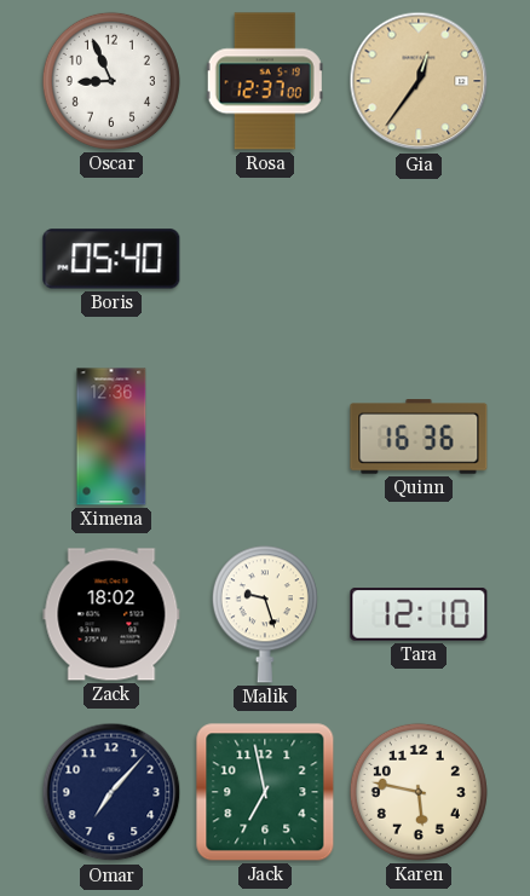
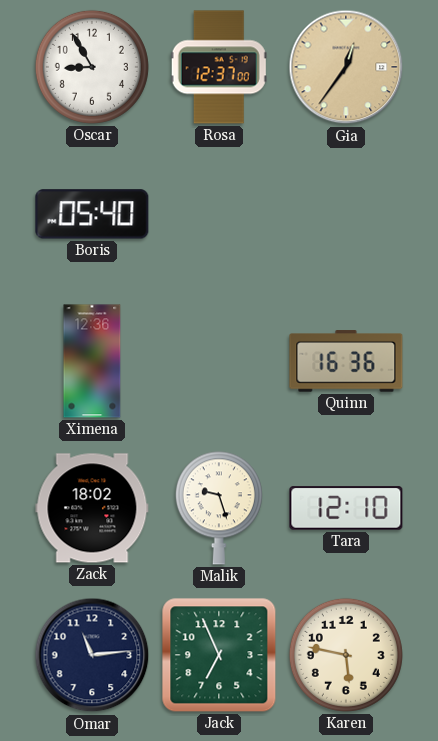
Oscar: 8:56 -> 8:55 (92, 67)
Omar: 7:07 -> 11:14 (92, 655)
Jack: 6:58 -> 6:56 (219, 655)
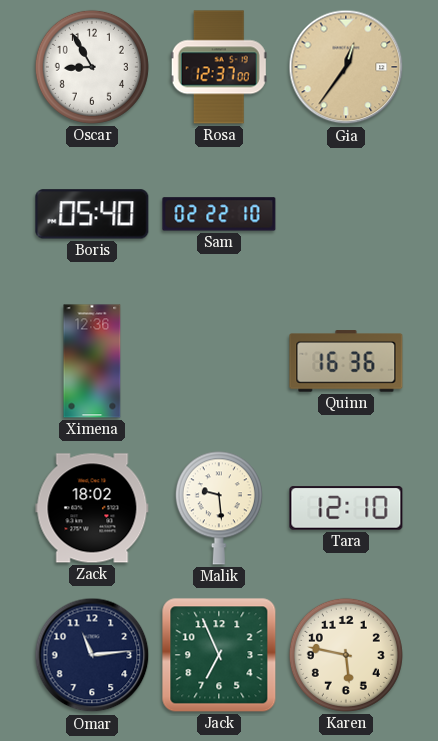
Sam: none -> 02:22 (219, 214)
Malik: 9:27 -> 9:29 (219, 508)
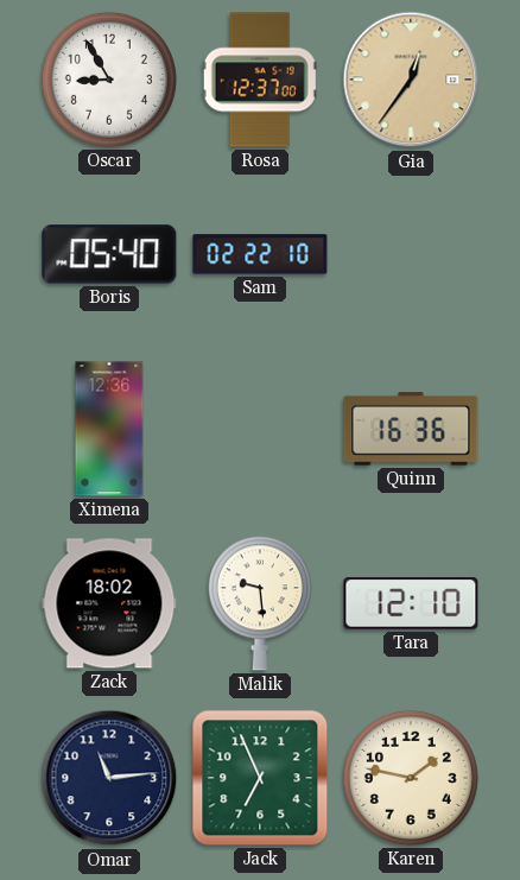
Karen: 5:47 -> 1:47 (411, 778)
